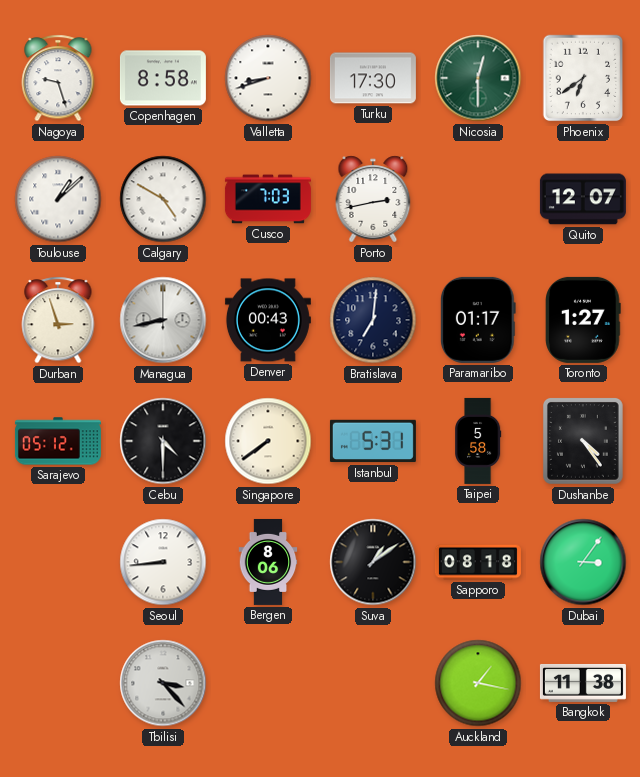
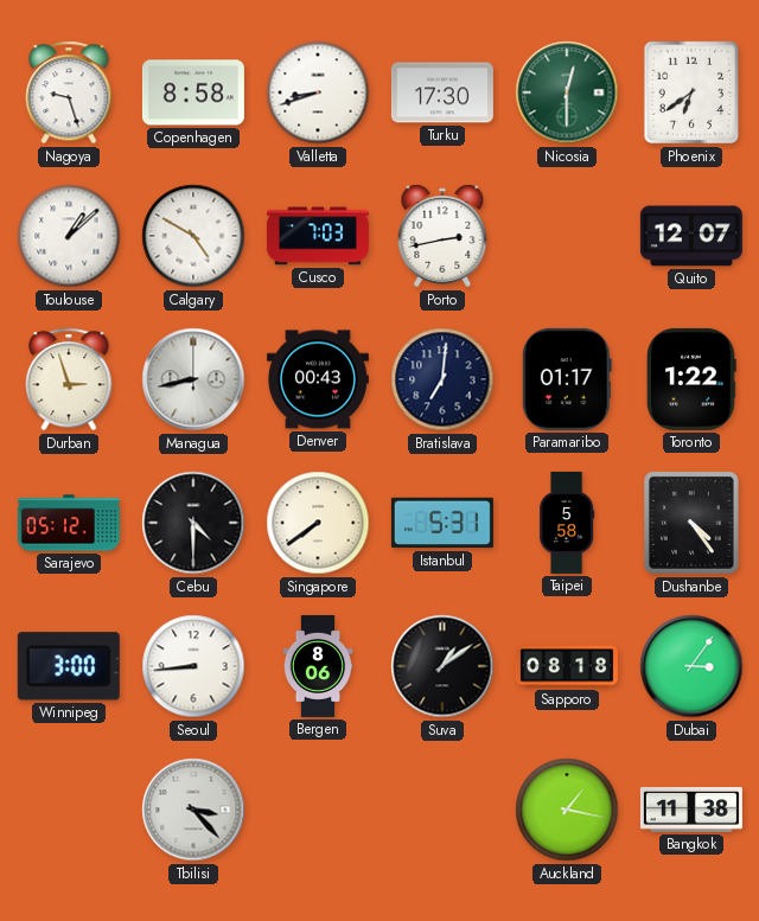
Toronto: 1:27 -> 1:22 (691, 379)
Winnipeg: none -> 3:00 (69, 666)
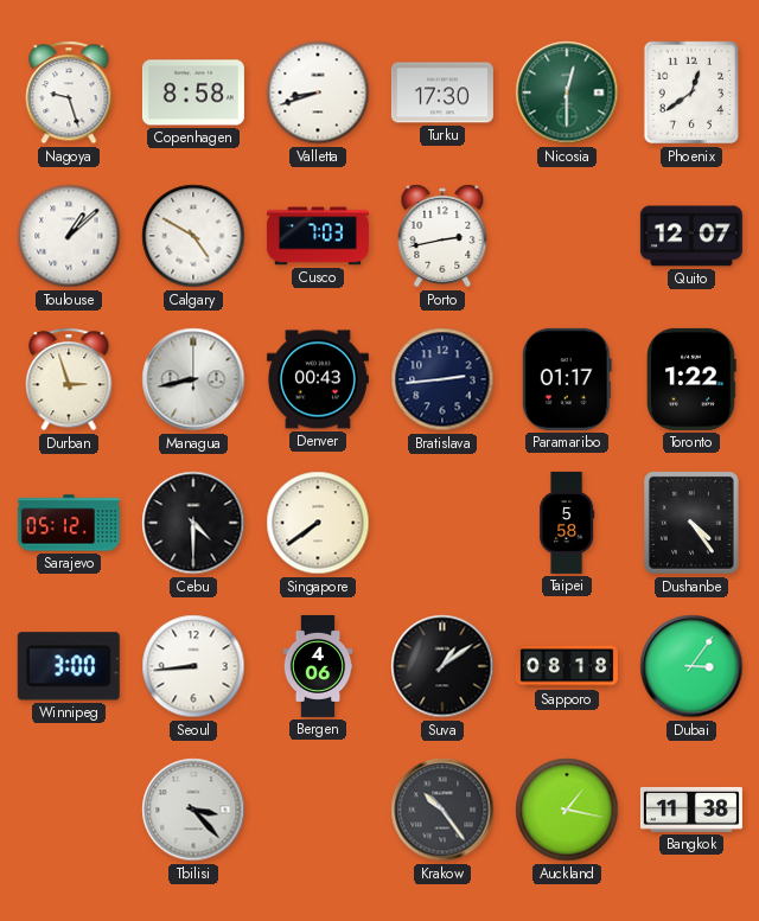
Phoenix: 6:39 -> 12:39 (690, 92)
Bratislava: 7:01 -> 2:44 (442, 379)
Istanbul: 5:31 -> none (442, 523)
Bergen: 8:06 -> 4:06 (318, 666)
Krakow: none -> 10:24 (442, 810)
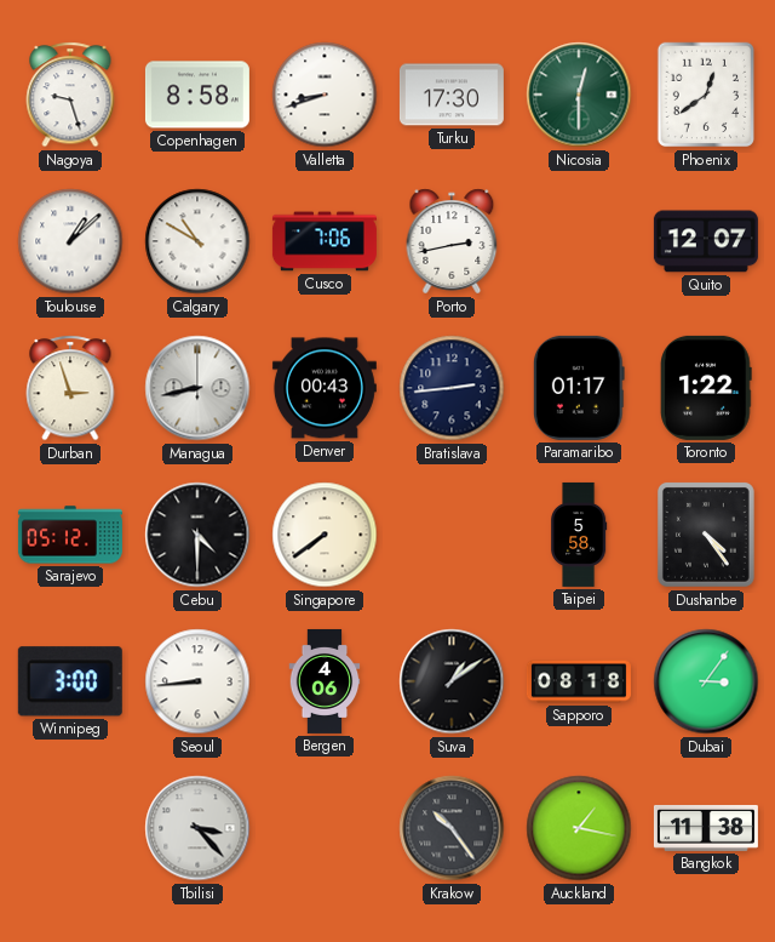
Calgary: 4:50 -> 10:50 (197, 241)
Cusco: 7:03 -> 7:06 (325, 241)
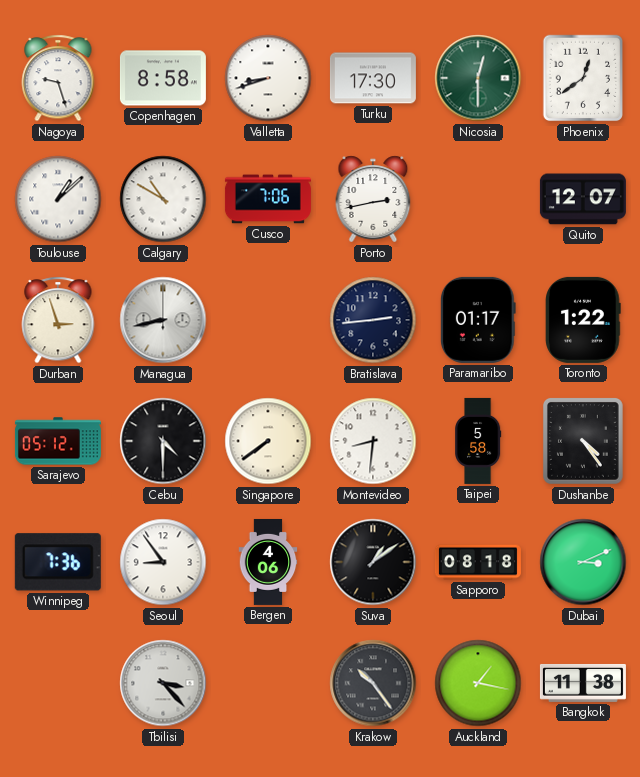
Denver: 00:43 -> none (325, 388)
Montevideo: none -> 8:31 (373, 441)
Winnipeg: 3:00 -> 7:36 (58, 562)
Seoul: 8:44 -> 8:54 (163, 562)
Dubai: 3:06 -> 3:11 (583, 562)
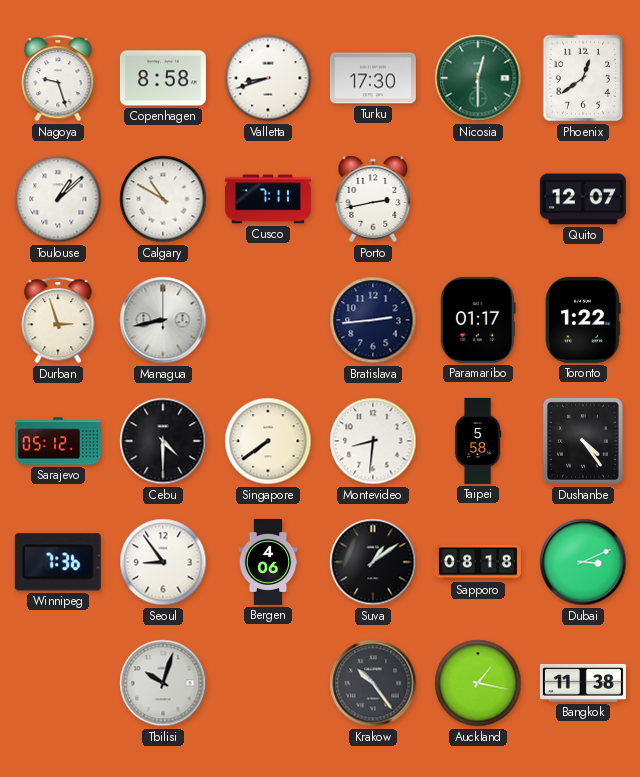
Cusco: 7:06 -> 7:11 (268, 199)
Tbilisi: 3:23 -> 10:03 (163, 683)
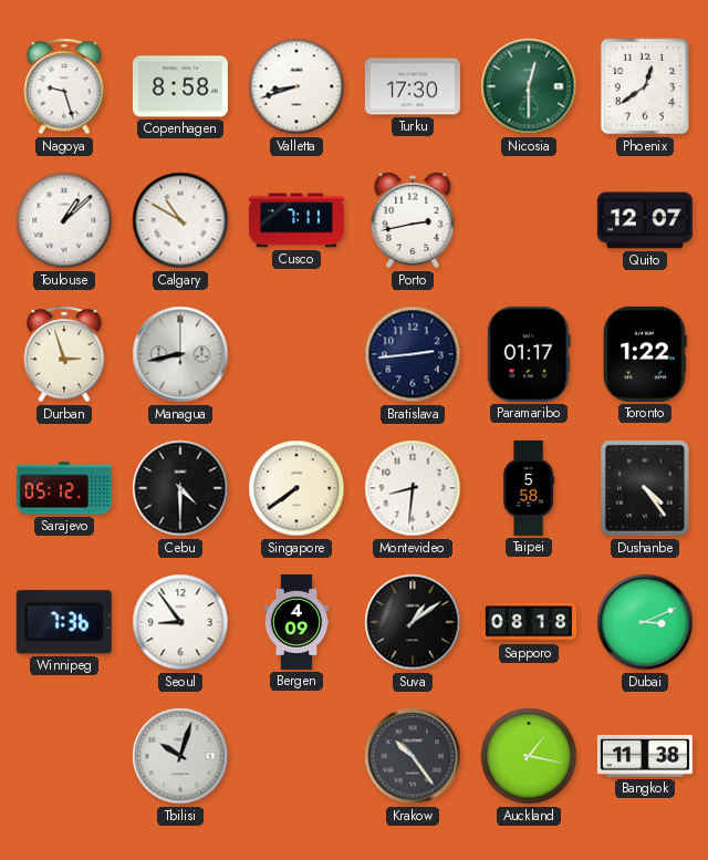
Bergen: 4:06 -> 4:09 (296, 622)
